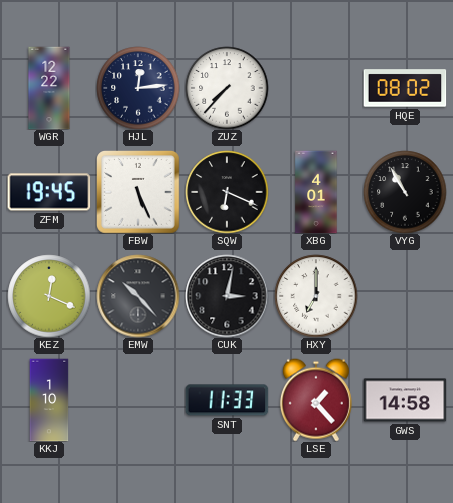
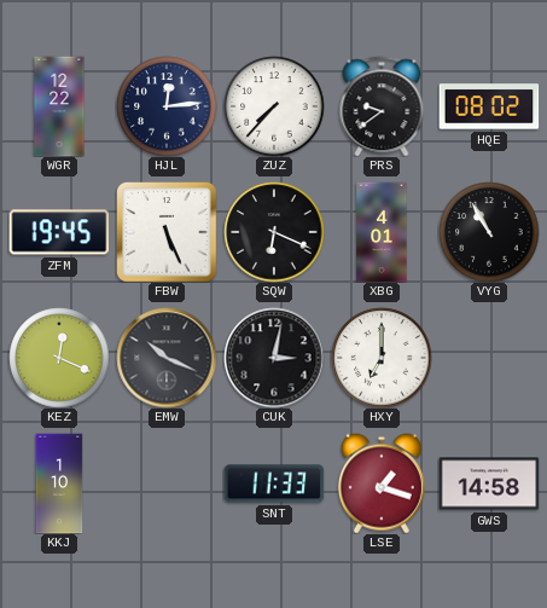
PRS: none -> 9:39 (382, 106)
EMW: 10:23 -> 10:19 (167, 358)
LSE: 1:23 -> 1:18 (382, 483)
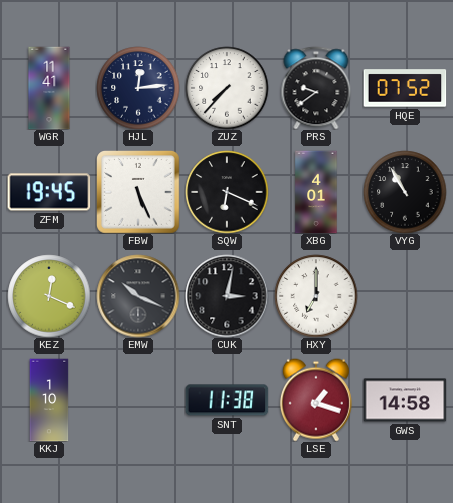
WGR: 12:22 -> 11:41 (49, 88)
HQE: 08:02 -> 07:52 (405, 88)
SNT: 11:33 -> 11:38 (227, 400)
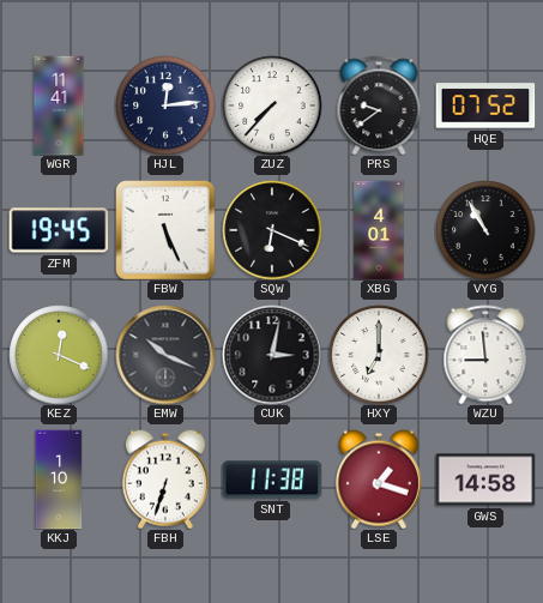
WZU: none -> 8:59 (485, 355)
FBH: none -> 6:33 (165, 480)
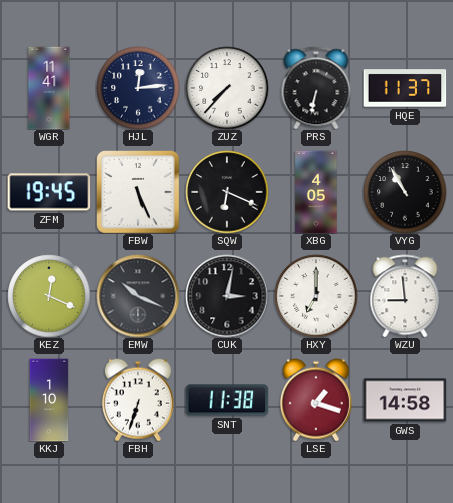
PRS: 9:39 -> 6:32 (316, 88)
HQE: 07:52 -> 11:37 (405, 88)
XBG: 4:01 -> 4:05 (316, 192)
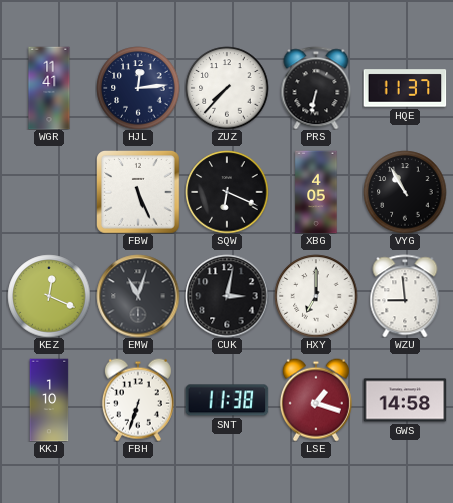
ZFM: 19:45 -> none (49, 192)
EMW: 10:19 -> 11:03 (138, 296)
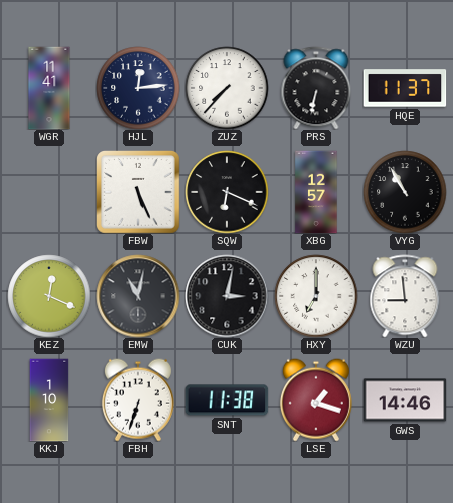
XBG: 4:05 -> 12:57 (316, 192)
EMW: 11:03 -> 11:02 (138, 296)
GWS: 14:58 -> 14:46 (405, 400)
